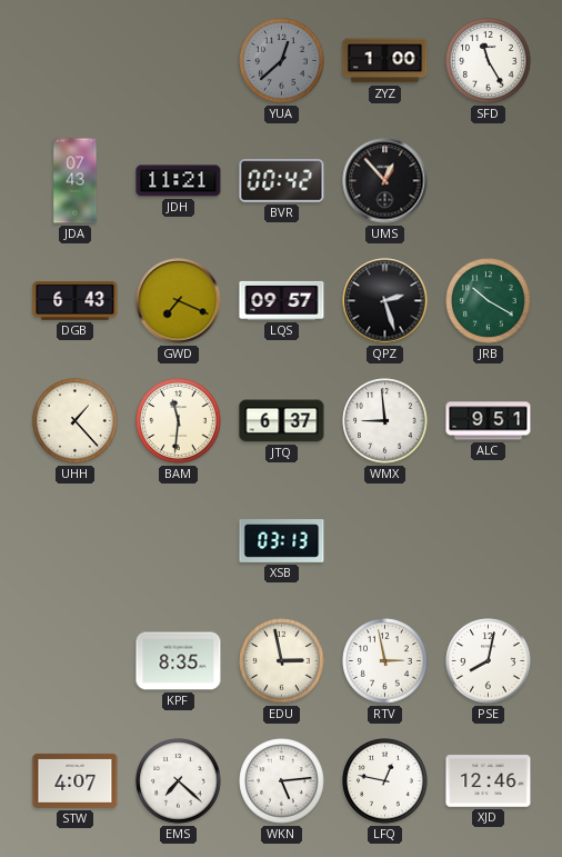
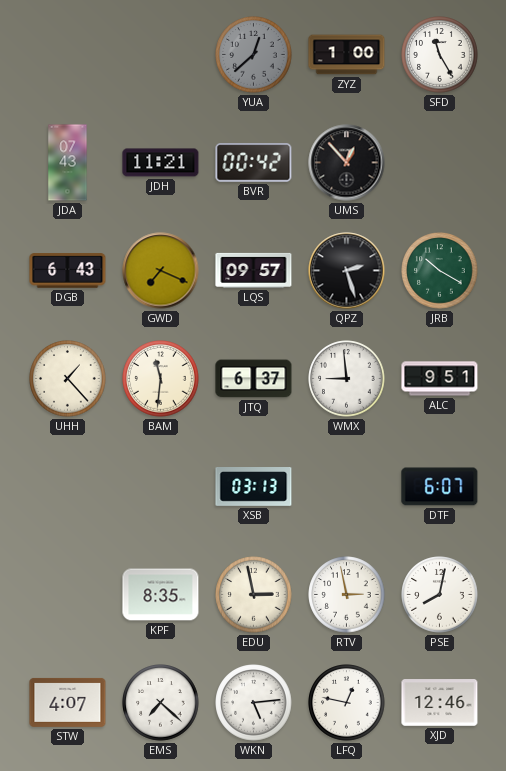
DTF: none -> 6:07 (440, 487)
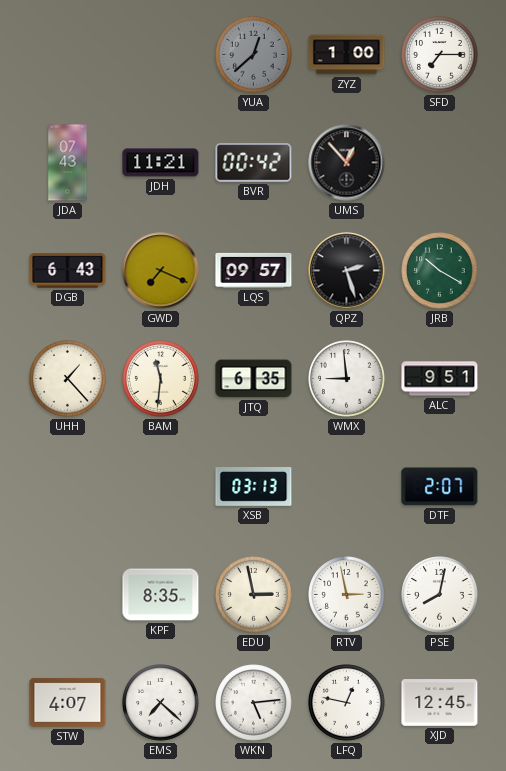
SFD: 11:25 -> 7:15 (440, 55)
JTQ: 6:37 -> 6:35 (254, 379)
DTF: 6:07 -> 2:07 (440, 487)
XJD: 12:46 -> 12:45 (440, 703)
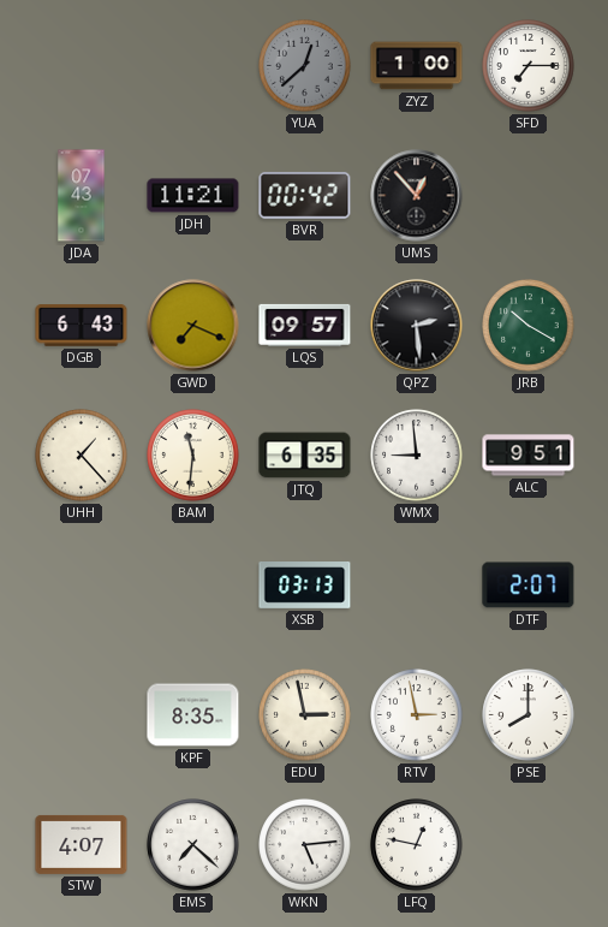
QPZ: 2:27 -> 2:29 (417, 326)
PSE: 8:02 -> 8:00 (529, 715)
XJD: 12:45 -> none (440, 703)
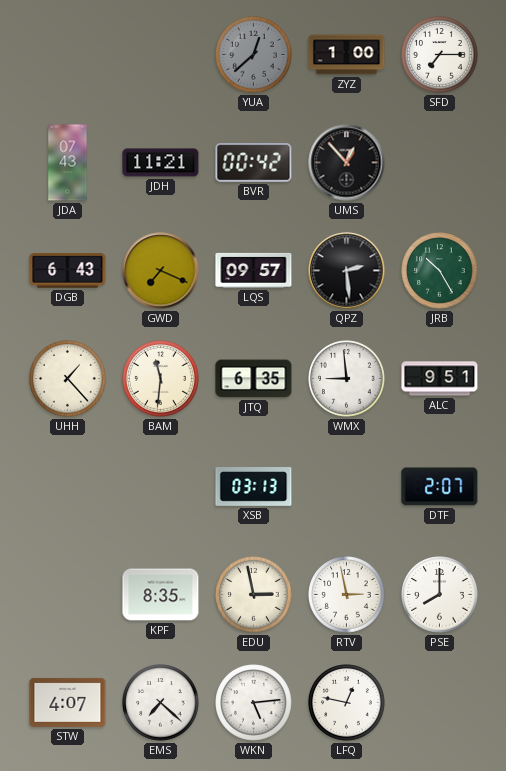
JRB: 10:20 -> 10:25 (440, 271)
